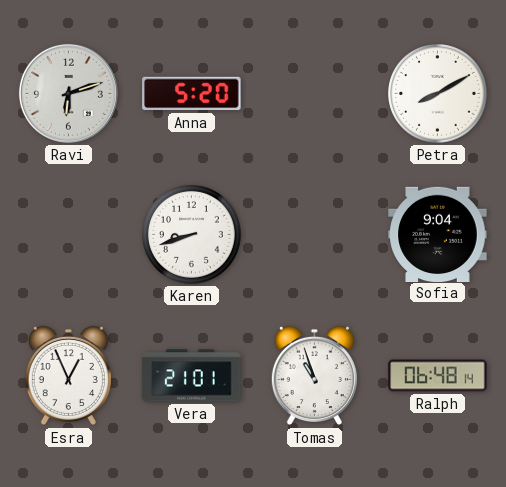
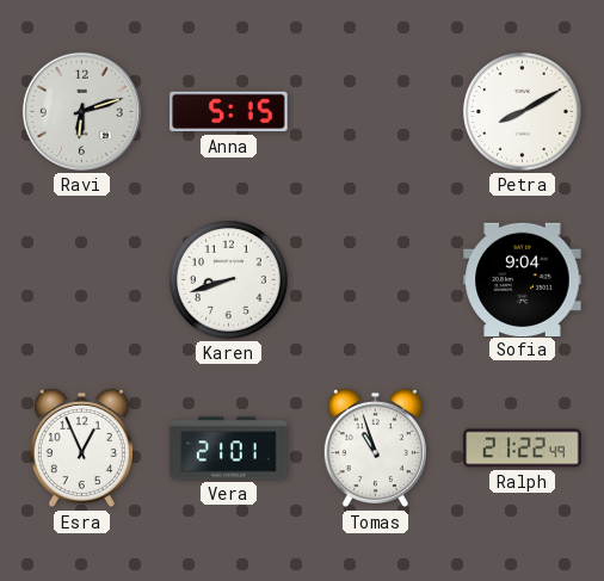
Anna: 5:20 -> 5:15 (229, 112)
Ralph: 06:48 -> 21:22 (523, 449)
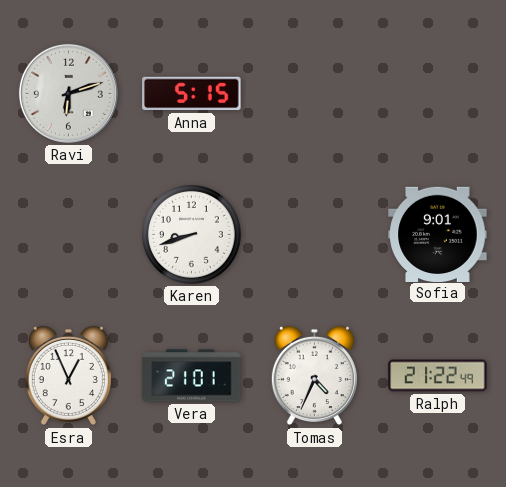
Petra: 8:10 -> none (523, 112)
Sofia: 9:04 -> 9:01 (438, 234)
Tomas: 10:57 -> 4:34 (314, 376)
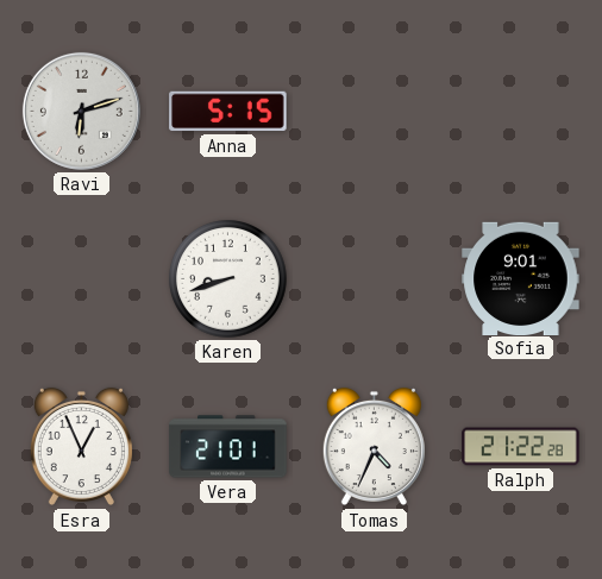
Ralph: 21:22:49 -> 21:22:28 (521, 447)
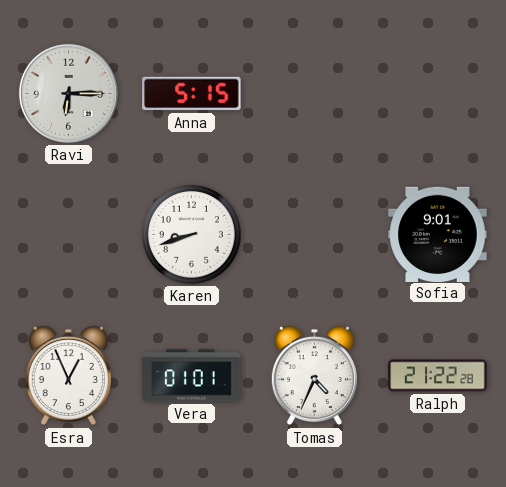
Ravi: 6:12 -> 6:15 (68, 93)
Vera: 21:01 -> 01:01 (192, 376)
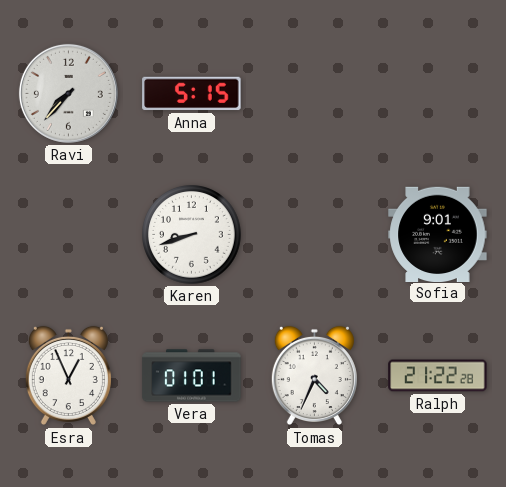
Ravi: 6:15 -> 7:37 (68, 93)
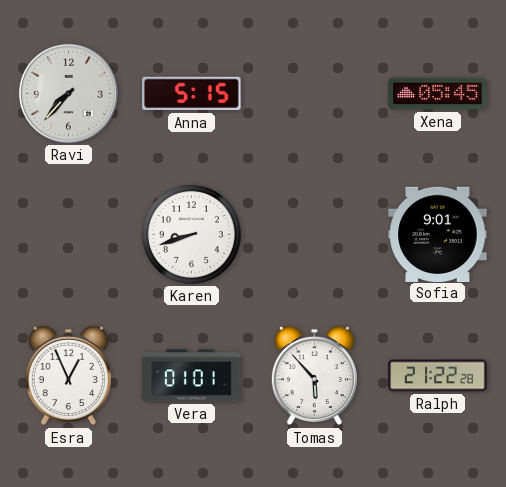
Xena: none -> 05:45 (438, 94)
Tomas: 4:34 -> 5:53 (314, 376)
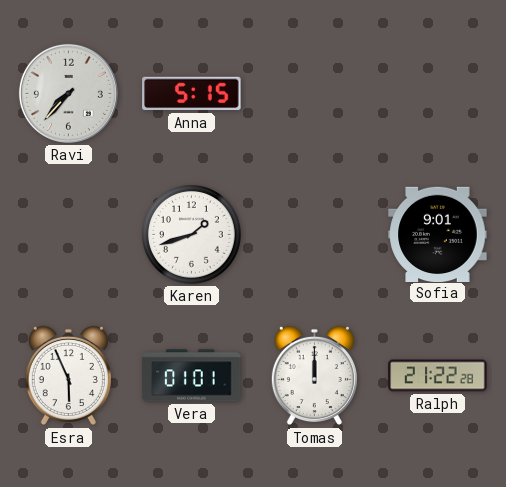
Xena: 05:45 -> none (438, 94)
Karen: 8:42 -> 1:42 (192, 235)
Esra: 12:56 -> 5:56 (68, 376)
Tomas: 5:53 -> 12:00 (314, 376)
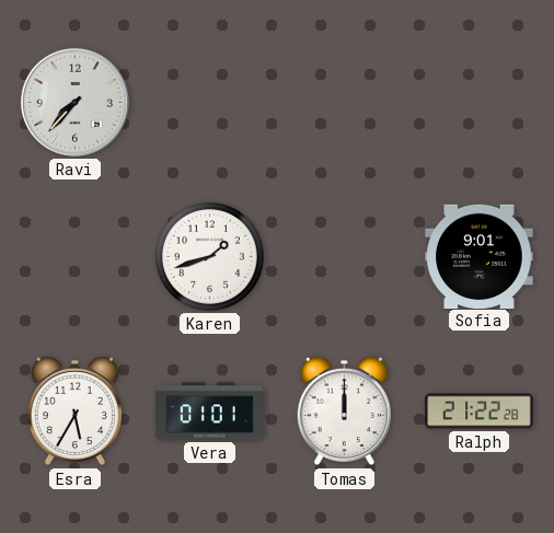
Anna: 5:15 -> none (192, 94)
Esra: 5:56 -> 5:35 (74, 412)
